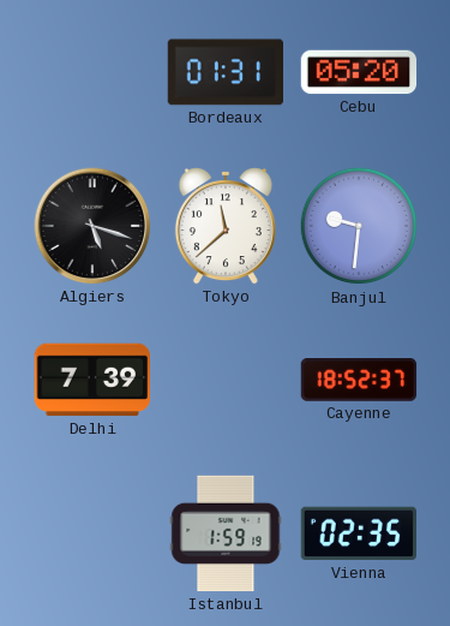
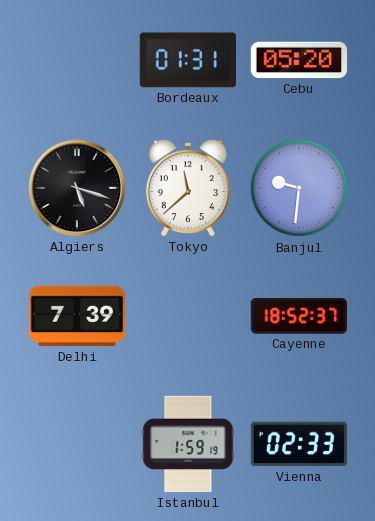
Vienna: 02:35 -> 02:33 (299, 444)
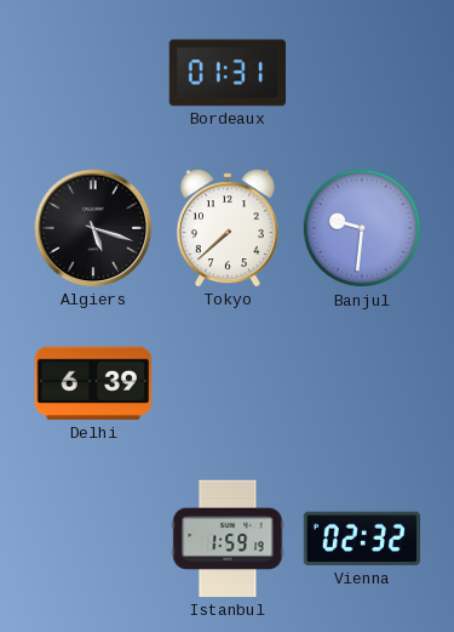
Cebu: 05:20 -> none (299, 60)
Tokyo: 11:38 -> 7:38 (228, 228)
Delhi: 7:39 -> 6:39 (92, 383)
Cayenne: 18:52 -> none (299, 317)
Vienna: 02:33 -> 02:32 (362, 539)
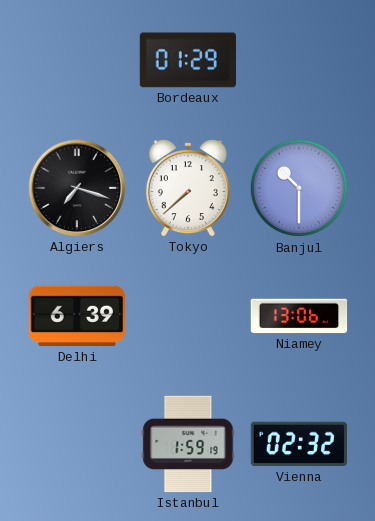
Bordeaux: 01:31 -> 01:29 (187, 60)
Algiers: 5:18 -> 7:18 (77, 188)
Banjul: 9:31 -> 10:30 (299, 188)
Niamey: none -> 13:06 (299, 316)
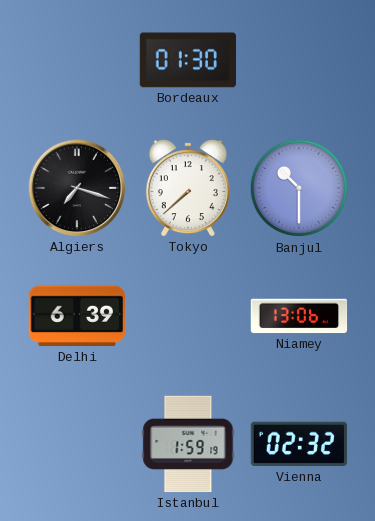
Bordeaux: 01:29 -> 01:30 (187, 60)
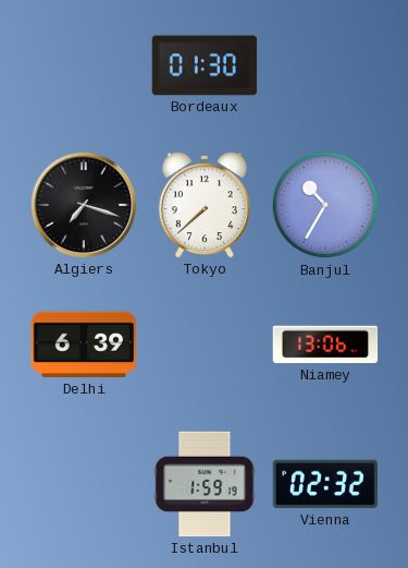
Banjul: 10:30 -> 10:35 (325, 205)
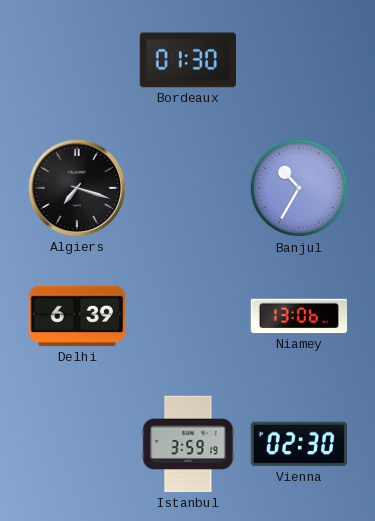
Tokyo: 7:38 -> none (205, 205)
Istanbul: 1:59 -> 3:59 (188, 444)
Vienna: 02:32 -> 02:30 (299, 444)
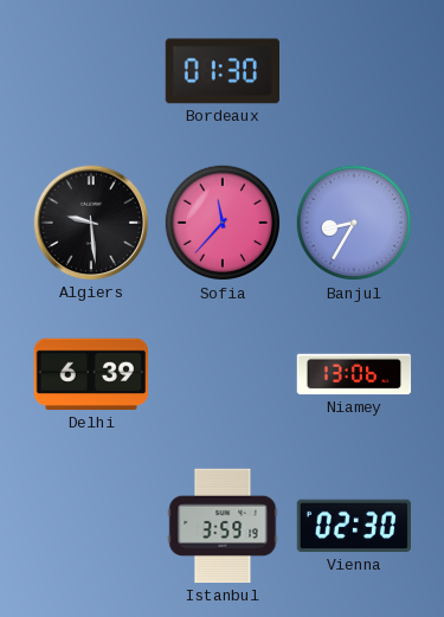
Algiers: 7:18 -> 9:29 (91, 223)
Sofia: none -> 11:37 (223, 223)
Banjul: 10:35 -> 8:35 (354, 223)
